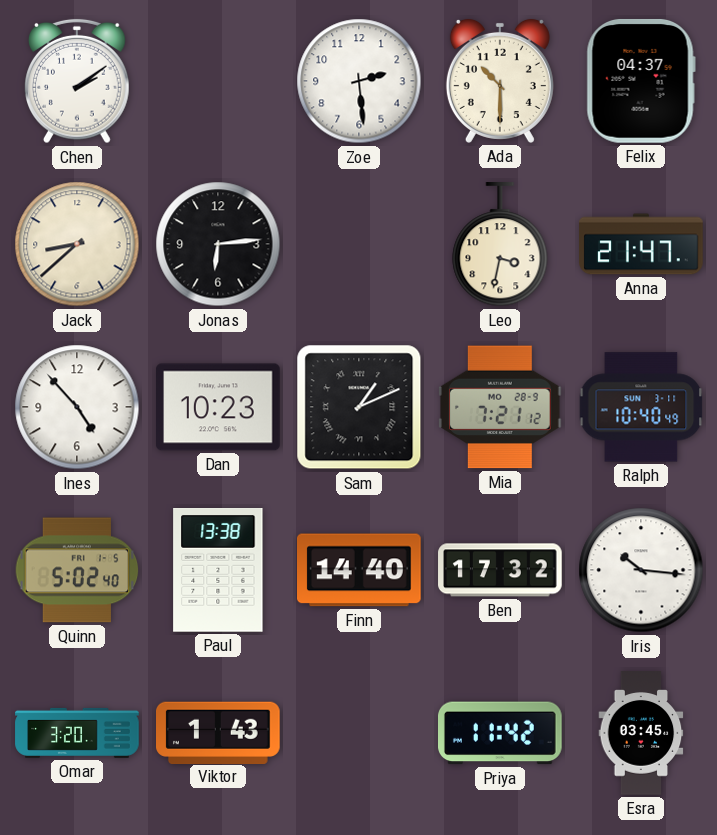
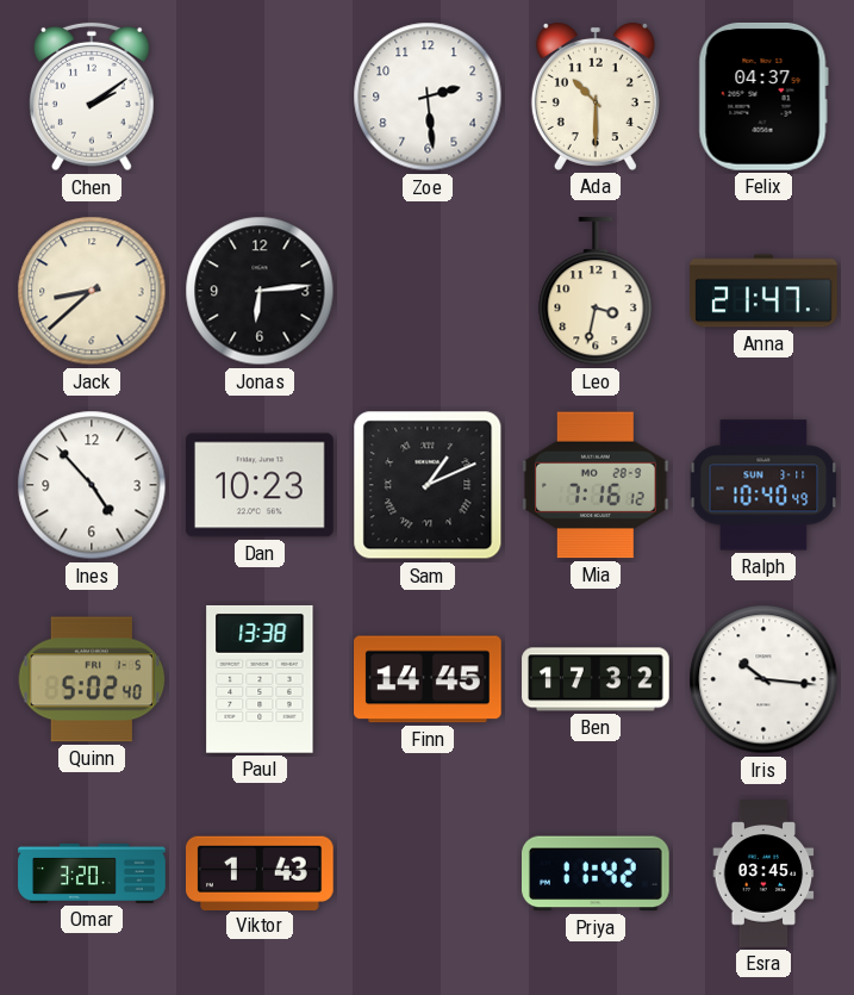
Mia: 7:21 -> 7:16 (597, 485)
Finn: 14:40 -> 14:45 (429, 679)
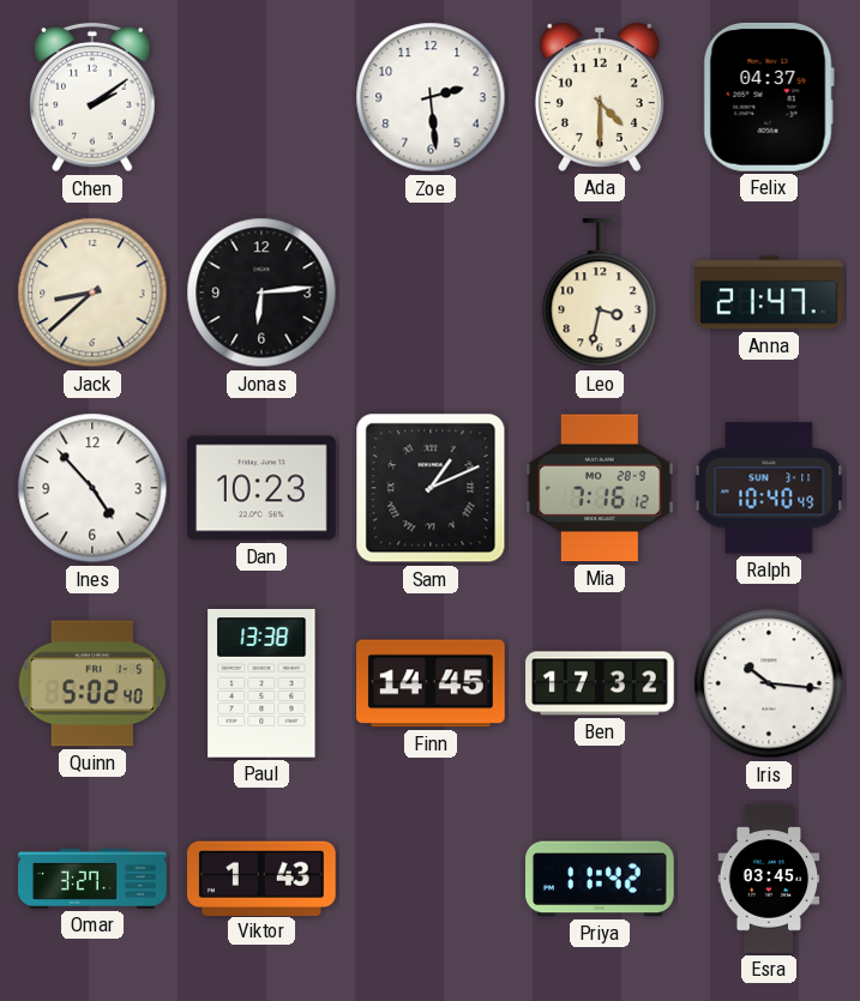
Ada: 10:30 -> 4:30 (600, 97)
Omar: 3:20 -> 3:27 (92, 879)
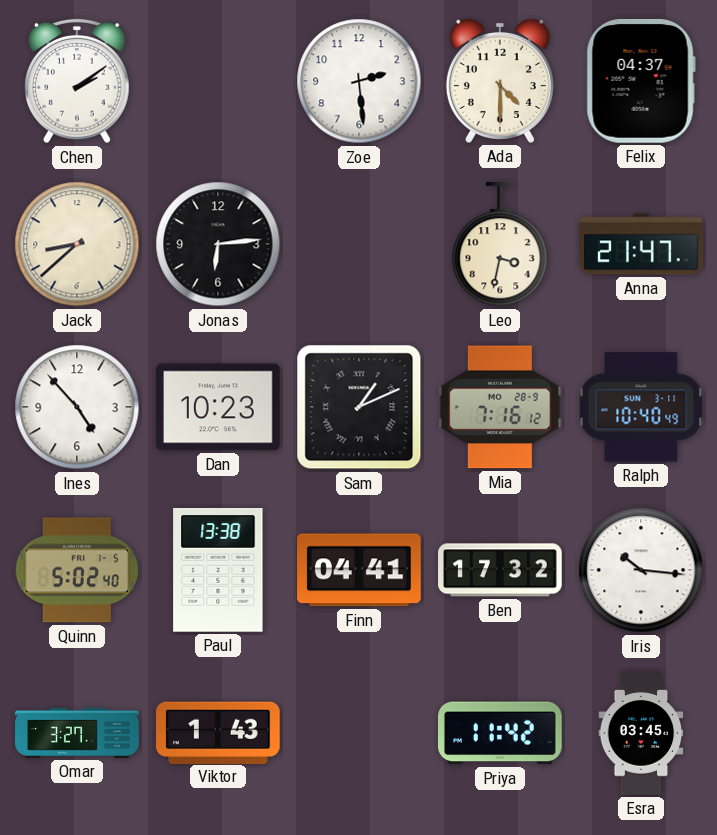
Finn: 14:45 -> 04:41 (360, 570)
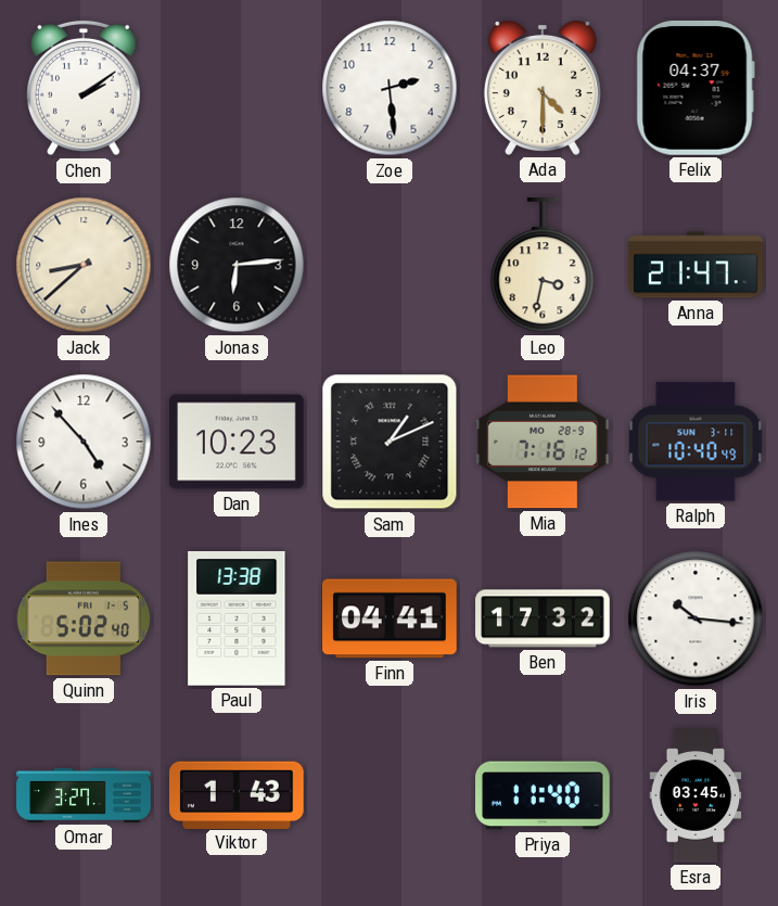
Priya: 11:42 -> 11:40 (544, 795)
